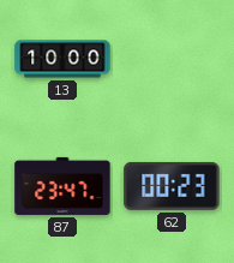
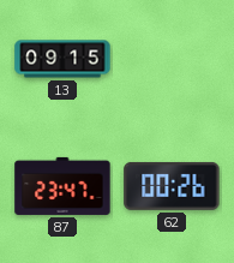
13: 10:00 -> 09:15 (62, 59)
62: 00:23 -> 00:26 (172, 186)
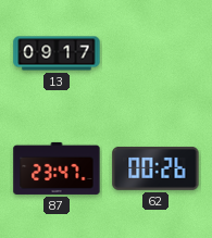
13: 09:15 -> 09:17 (57, 53)
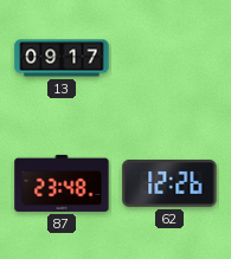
87: 23:47 -> 23:48 (62, 183)
62: 00:26 -> 12:26 (169, 183)
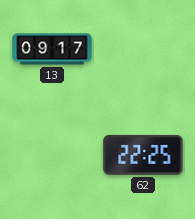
87: 23:48 -> none (62, 183)
62: 12:26 -> 22:25 (143, 155)
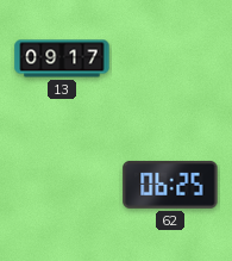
62: 22:25 -> 06:25 (170, 185)
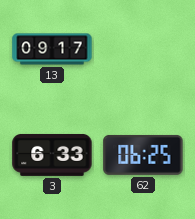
3: none -> 6:33 (52, 155)
